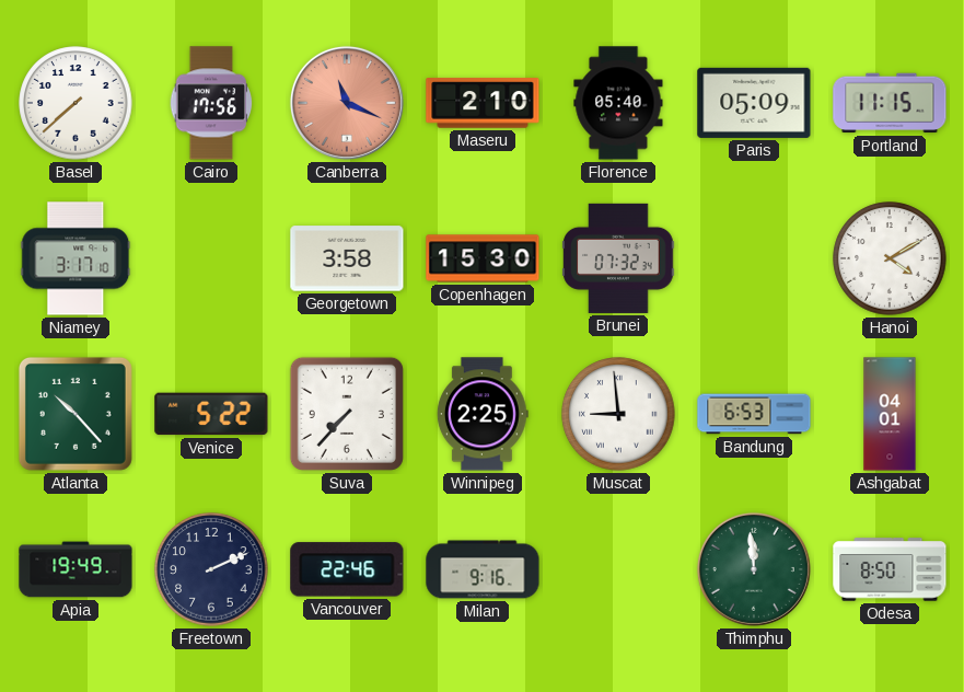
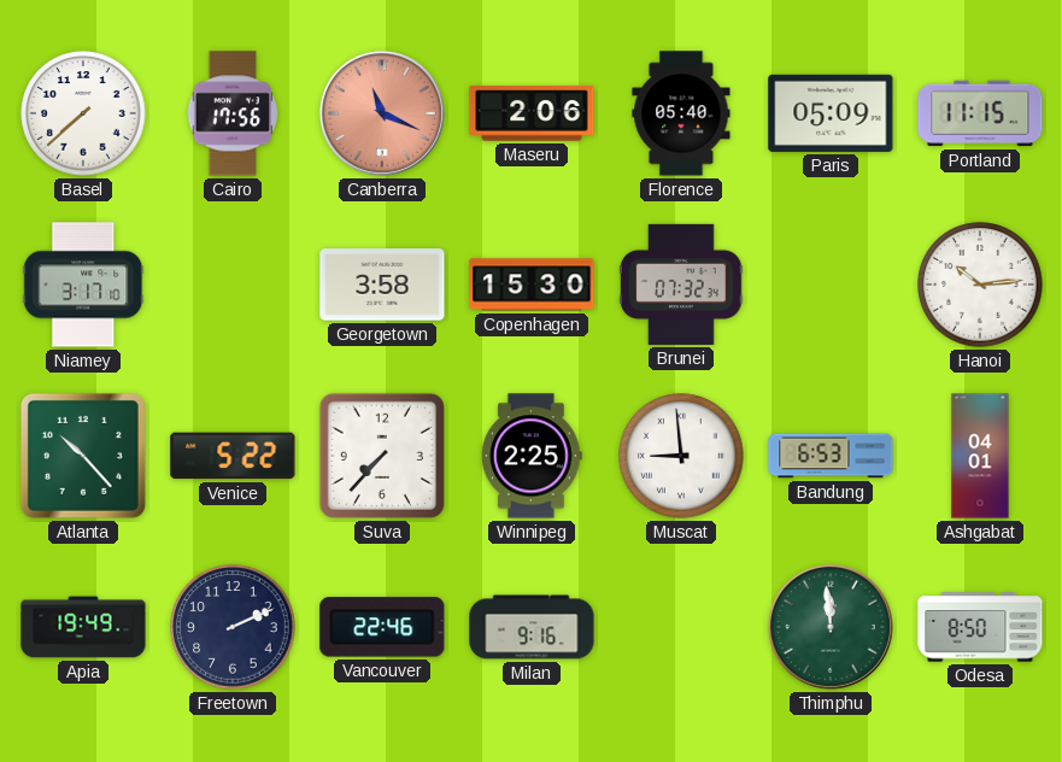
Maseru: 2:10 -> 2:06 (532, 113)
Hanoi: 4:10 -> 10:14 (980, 285)
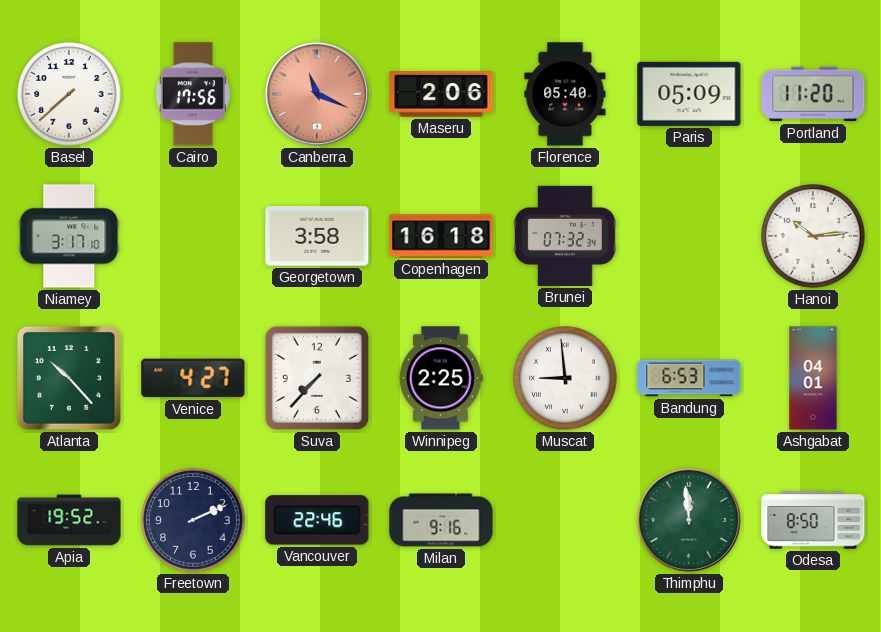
Portland: 11:15 -> 11:20 (813, 94)
Copenhagen: 15:30 -> 16:18 (441, 236)
Venice: 5:22 -> 4:27 (193, 378)
Apia: 19:49 -> 19:52 (69, 520)
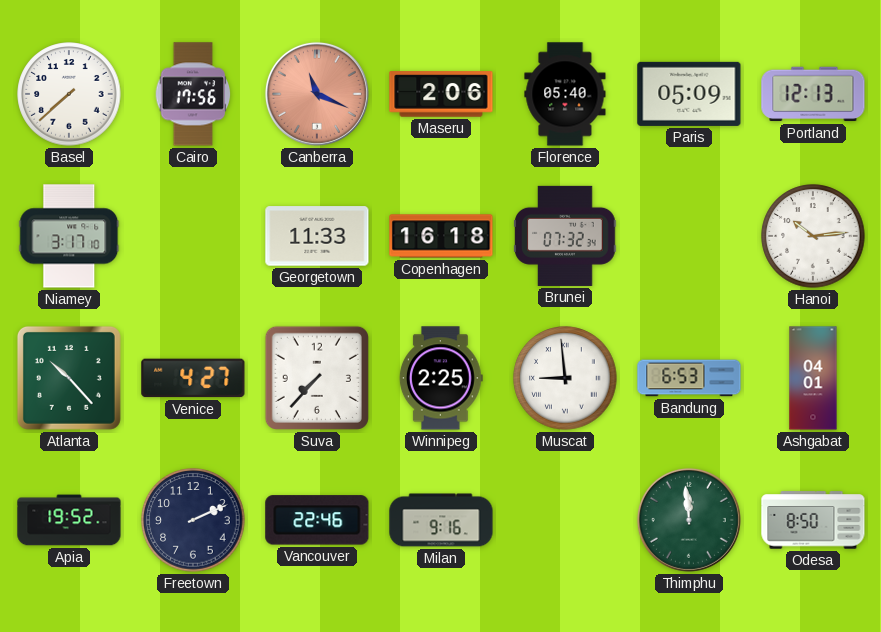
Portland: 11:20 -> 12:13 (813, 94)
Georgetown: 3:58 -> 11:33 (317, 236)
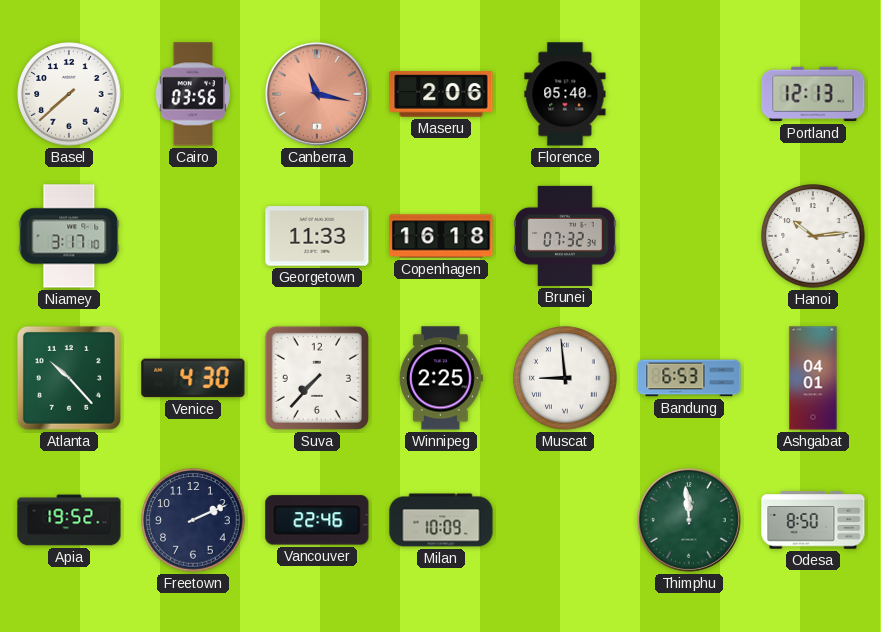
Cairo: 17:56 -> 03:56 (193, 94)
Canberra: 11:19 -> 11:17 (317, 94)
Paris: 05:09 -> none (689, 94)
Venice: 4:27 -> 4:30 (193, 378)
Milan: 9:16 -> 10:09 (441, 520)
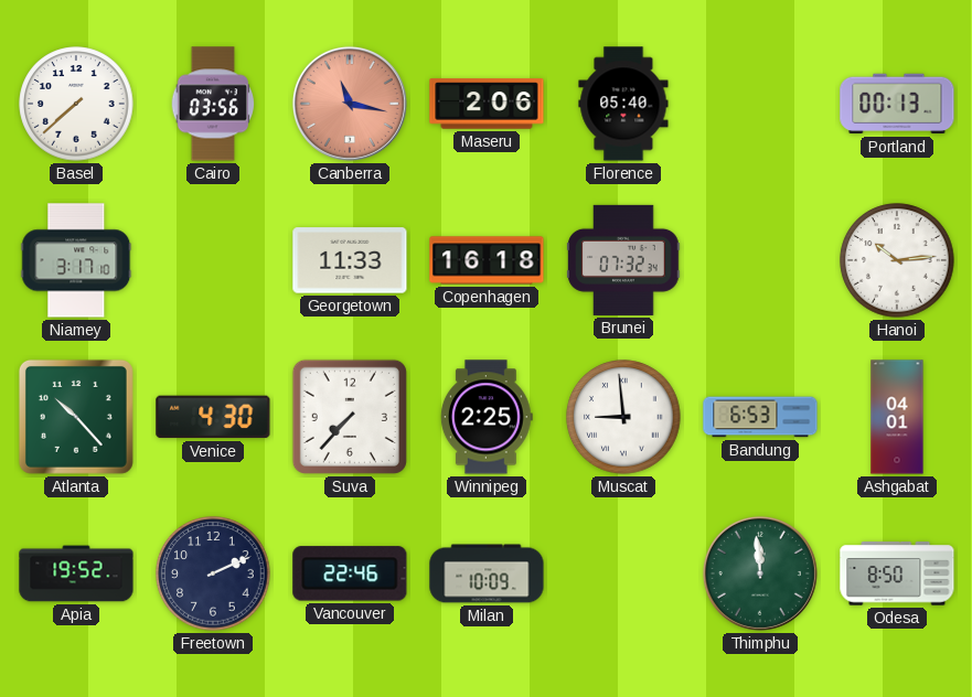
Portland: 12:13 -> 00:13 (897, 104)
